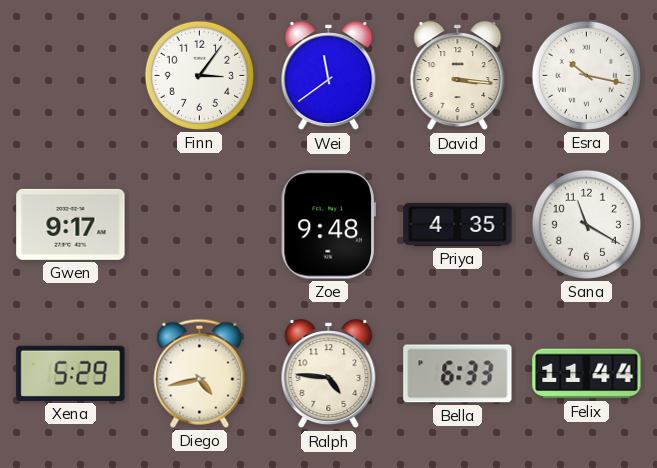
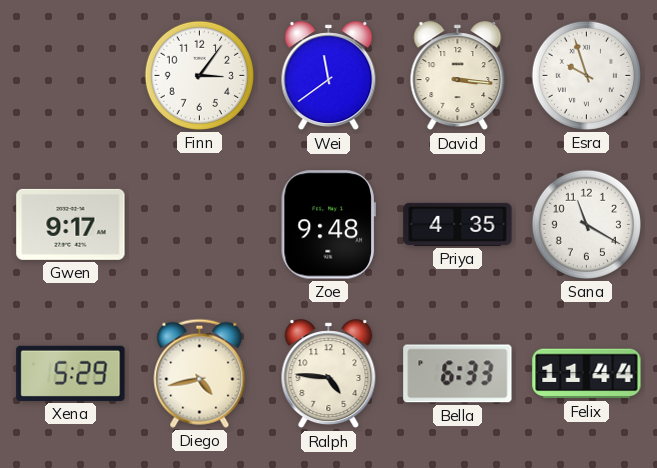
Esra: 10:17 -> 9:57 (586, 75)
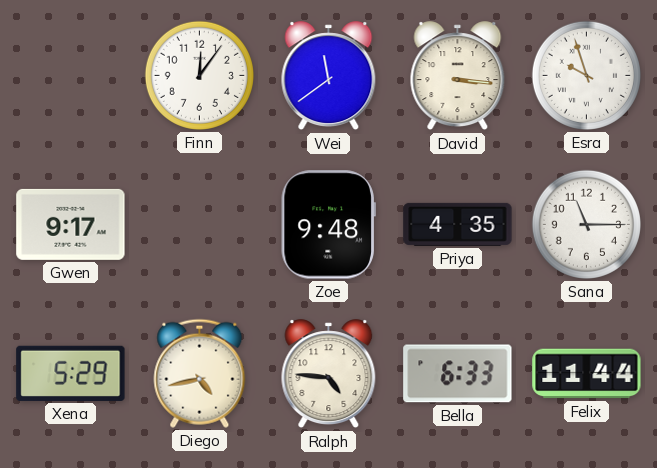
Finn: 3:06 -> 12:06 (199, 75)
Sana: 11:20 -> 11:15 (586, 224)
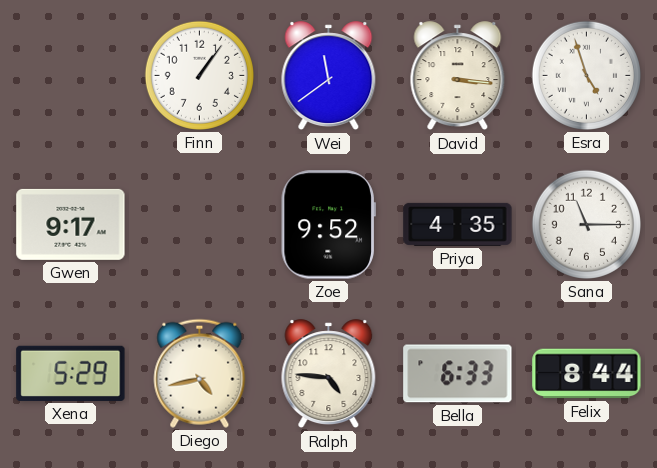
Finn: 12:06 -> 1:06 (199, 75)
Esra: 9:57 -> 4:57 (586, 75)
Zoe: 9:48 -> 9:52 (328, 225)
Felix: 11:44 -> 8:44 (587, 374)
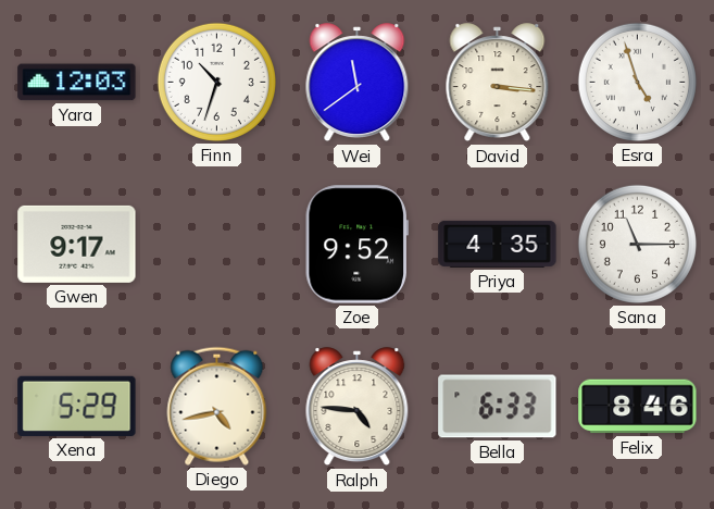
Yara: none -> 12:03 (77, 83)
Finn: 1:06 -> 10:33 (216, 82)
Felix: 8:44 -> 8:46 (638, 407)
